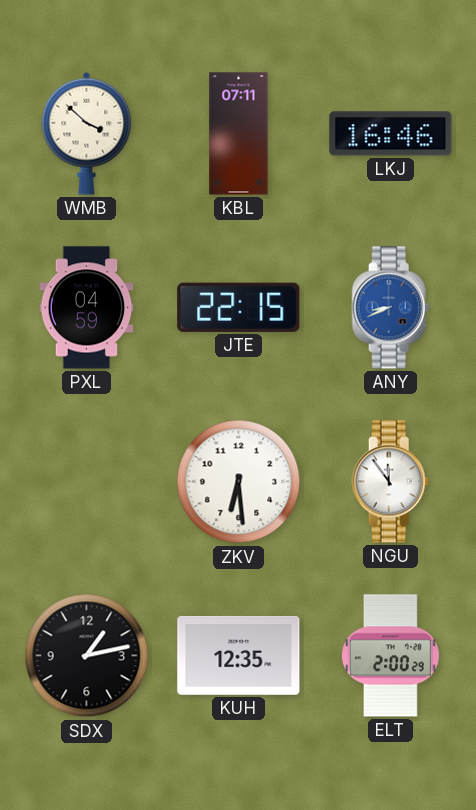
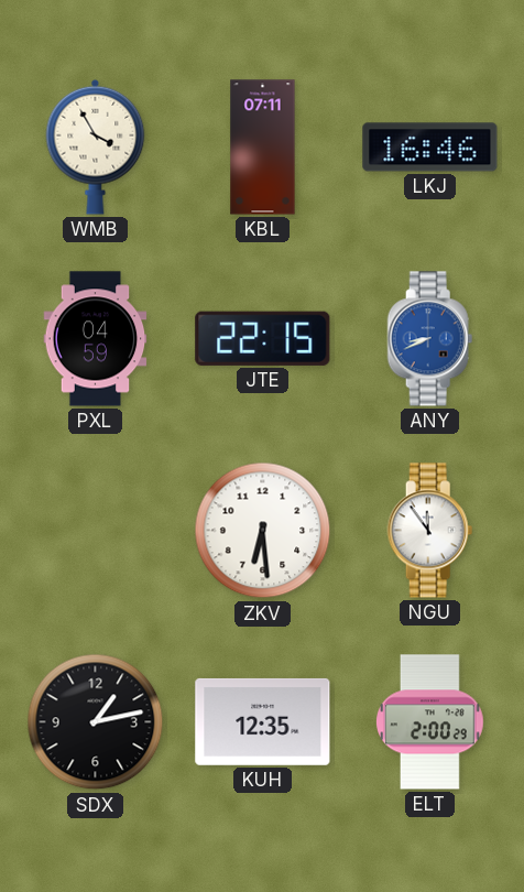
WMB: 3:52 -> 3:55 (96, 146)
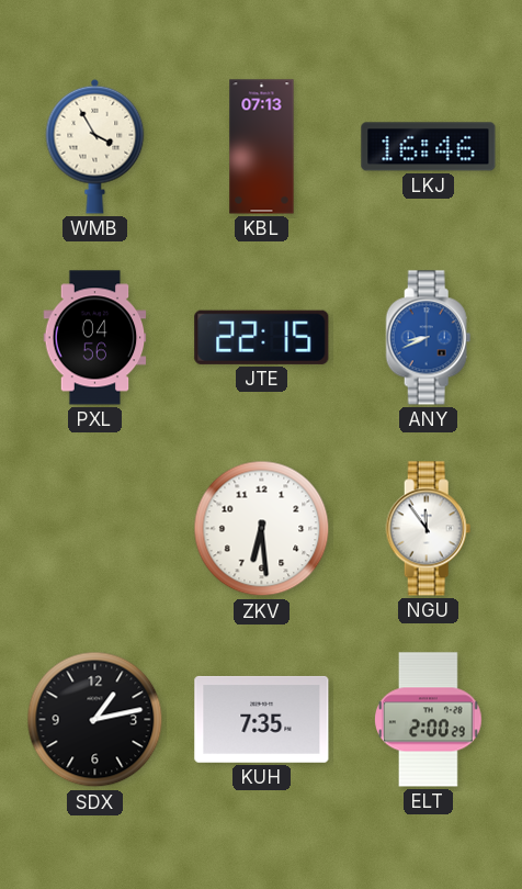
KBL: 07:11 -> 07:13 (262, 147)
PXL: 04:59 -> 04:56 (95, 338)
KUH: 12:35 -> 7:35 (262, 719)
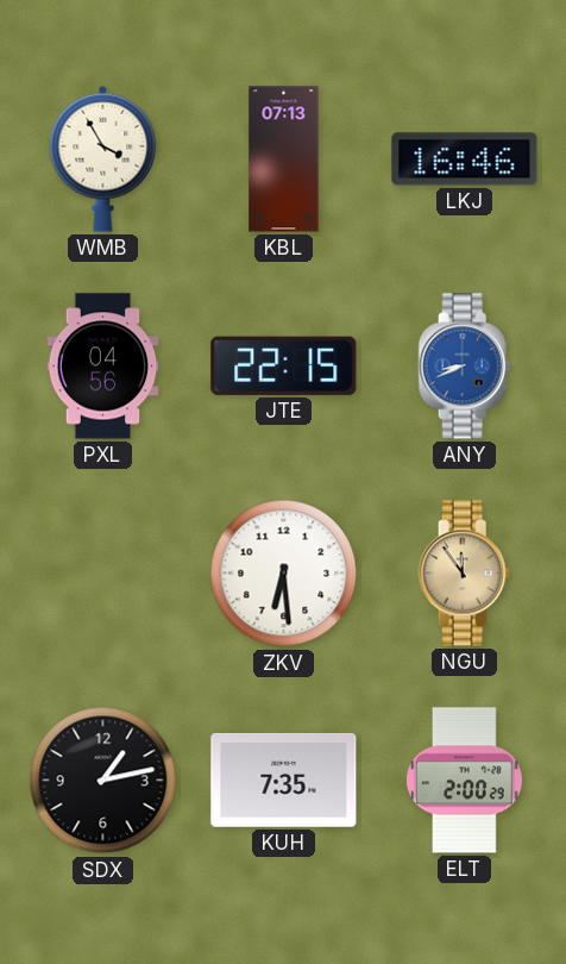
NGU dial: white -> champagne (465, 574)
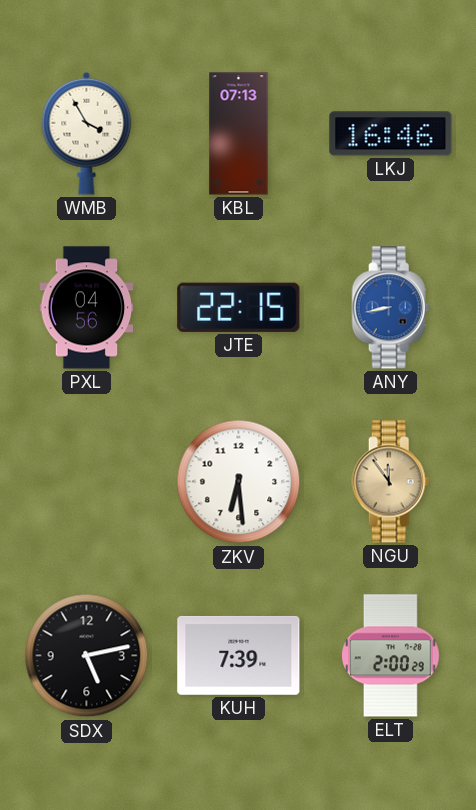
ANY: 8:41 -> 8:43 (391, 308)
SDX: 1:13 -> 5:13 (87, 656)
KUH: 7:35 -> 7:39 (239, 655)
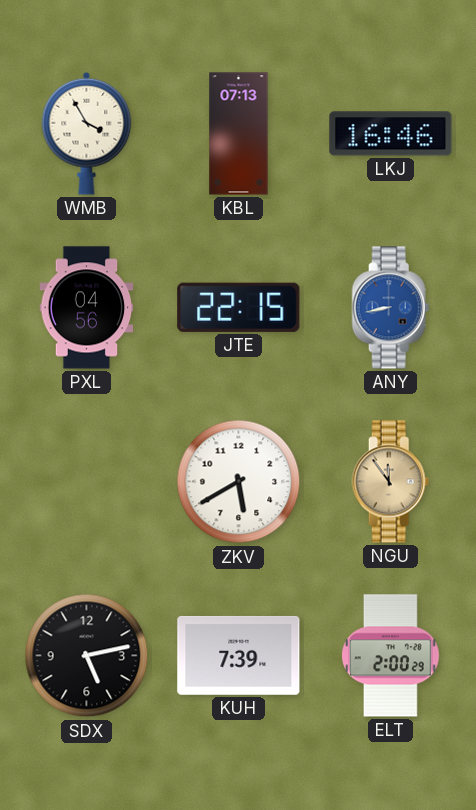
ZKV: 6:29 -> 5:40 (239, 482)
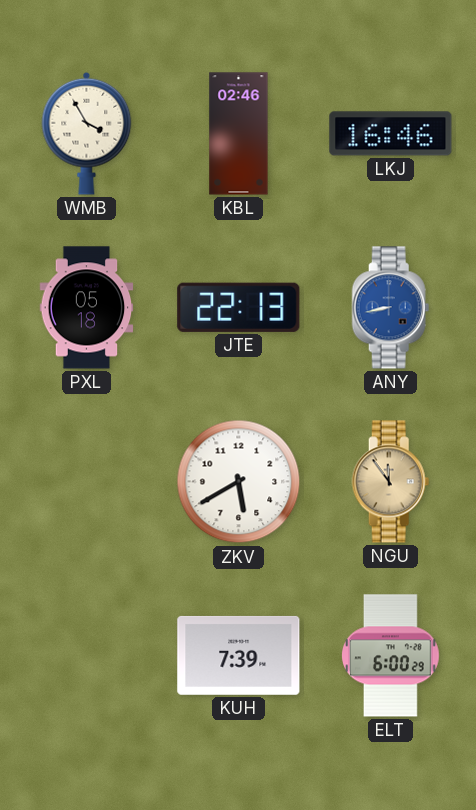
KBL: 07:13 -> 02:46 (239, 134)
PXL: 04:56 -> 05:18 (87, 308)
JTE: 22:15 -> 22:13 (239, 307)
SDX: 5:13 -> none (87, 656)
ELT: 2:00 -> 6:00 (391, 656)
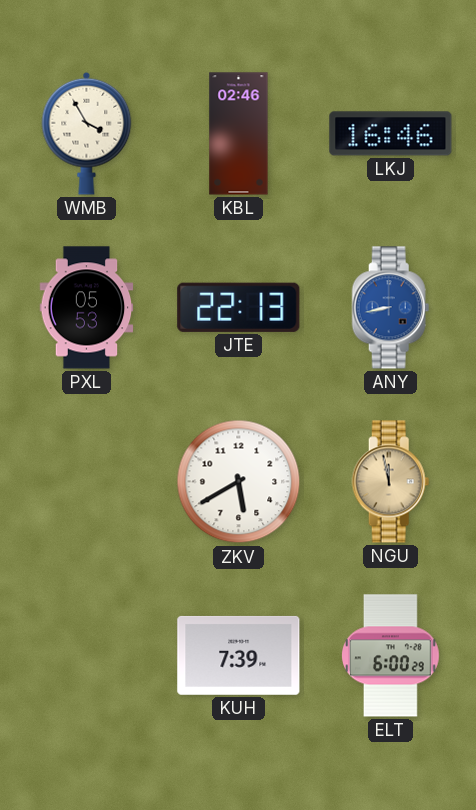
PXL: 05:18 -> 05:53 (87, 308)
NGU: 11:54 -> 11:58 (391, 482)
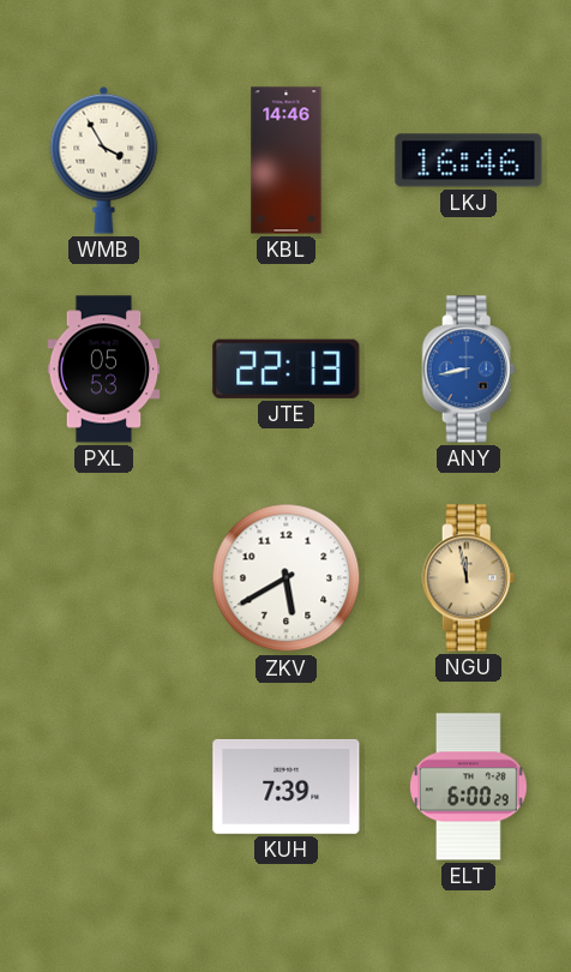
KBL: 02:46 -> 14:46 (287, 161)
